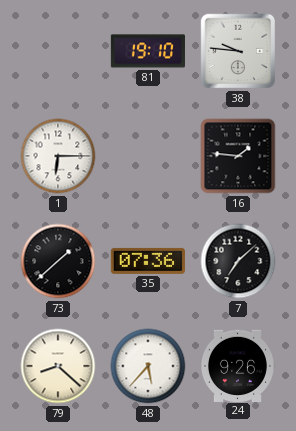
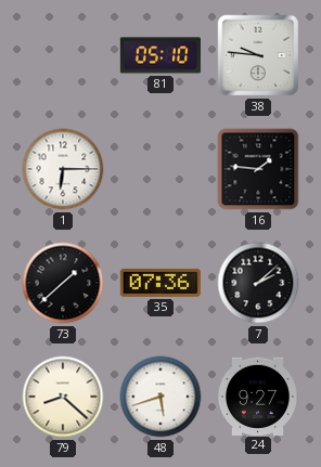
81: 19:10 -> 05:10 (160, 55)
7: 7:08 -> 2:08 (258, 283)
48: 5:37 -> 5:42 (160, 397)
24: 9:26 -> 9:27 (257, 395)
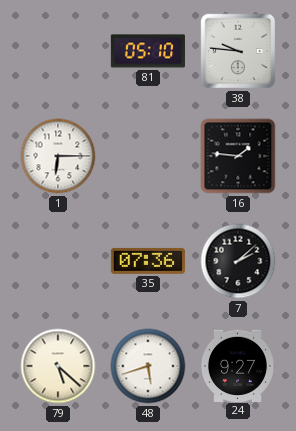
73: 1:38 -> none (63, 283)
79: 8:22 -> 5:22 (58, 366)
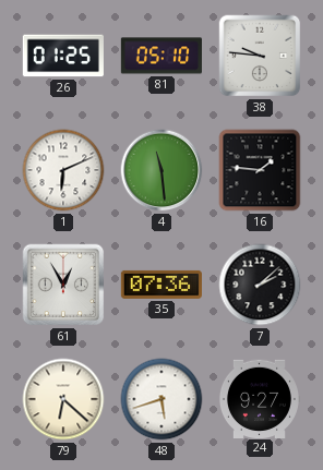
26: none -> 01:25 (63, 56)
1: 6:15 -> 6:11 (63, 170)
4: none -> 11:29 (161, 170)
61: none -> 12:55 (63, 285)
79: 5:22 -> 6:22 (63, 399)
